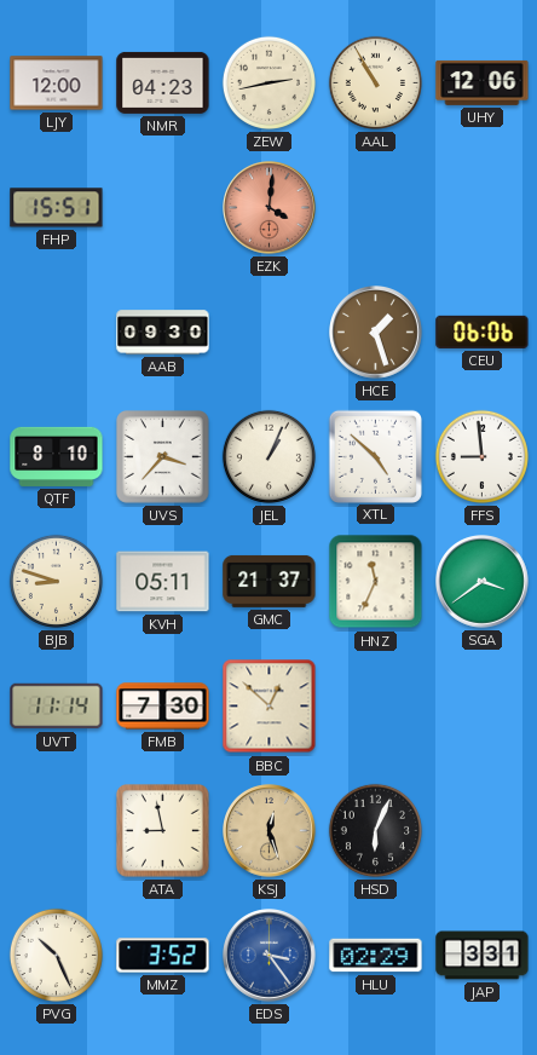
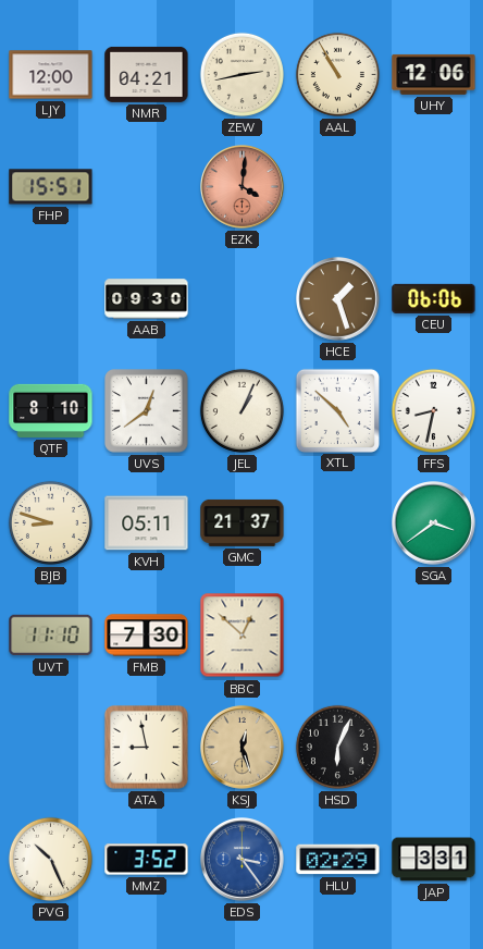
NMR: 04:23 -> 04:21 (147, 74)
UVS: 3:37 -> 12:39 (147, 411)
FFS: 8:59 -> 8:32 (433, 410)
HNZ: 11:34 -> none (376, 582)
UVT: 11:14 -> 11:10 (51, 636)
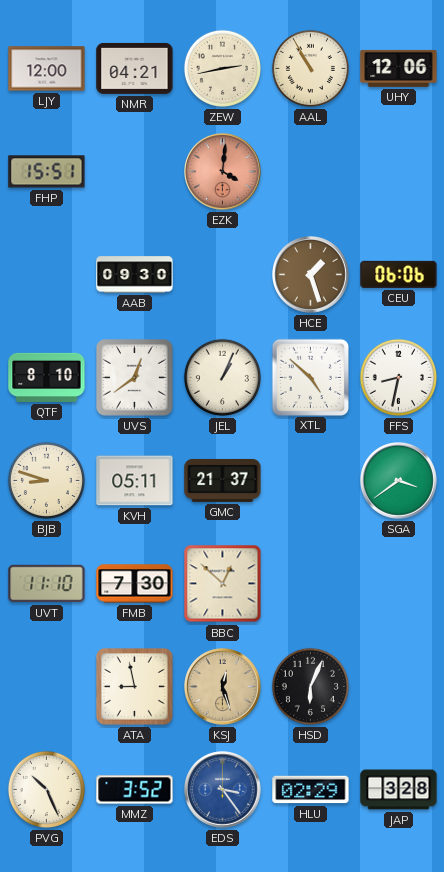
JAP: 3:31 -> 3:28 (399, 790)
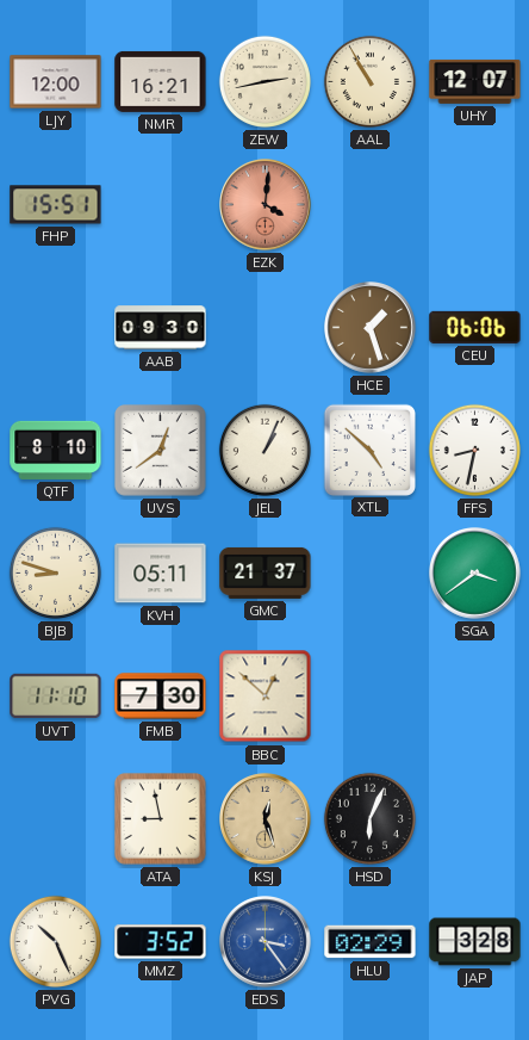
NMR: 04:21 -> 16:21 (161, 81)
UHY: 12:06 -> 12:07 (475, 81)
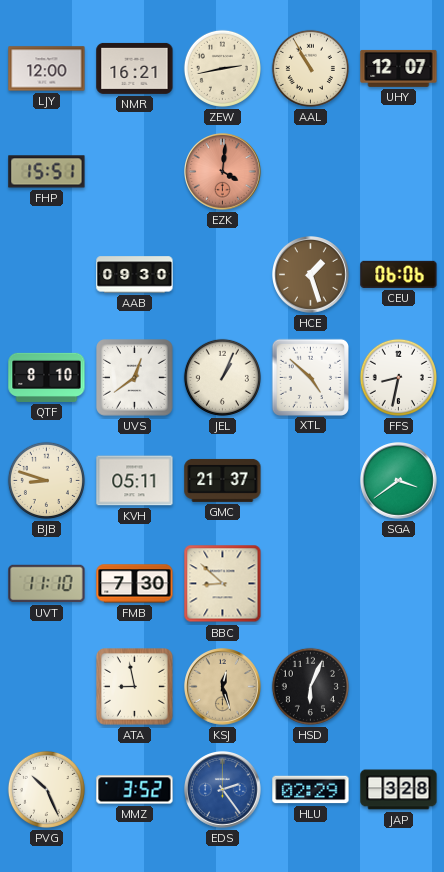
BBC: 12:52 -> 8:52 (223, 584)
EDS: 3:24 -> 2:24 (223, 790)
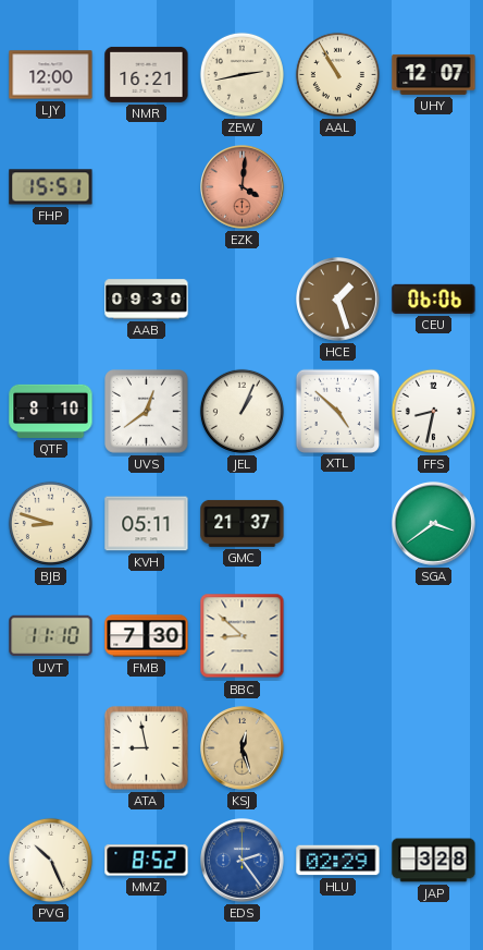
HSD: 6:04 -> none (310, 686)
MMZ: 3:52 -> 8:52 (147, 861)
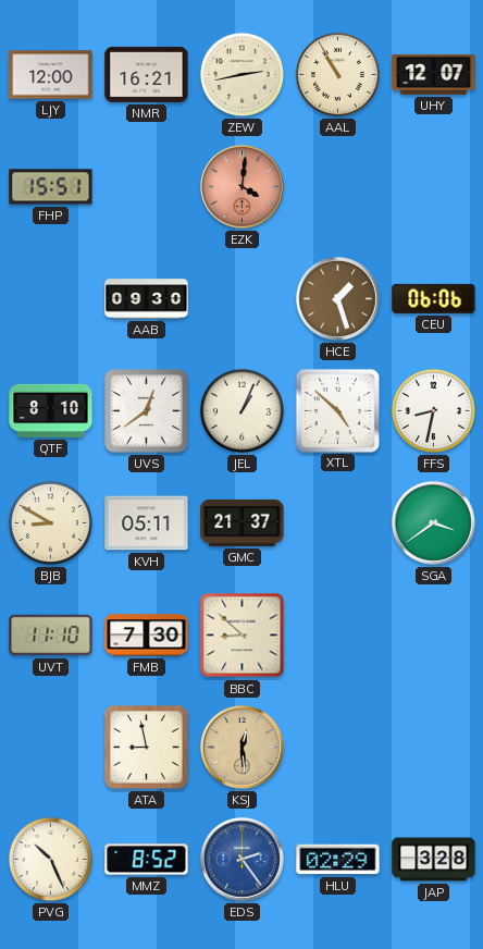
BJB: 8:48 -> 8:50 (50, 522)
KSJ: 12:27 -> 12:29 (243, 748)
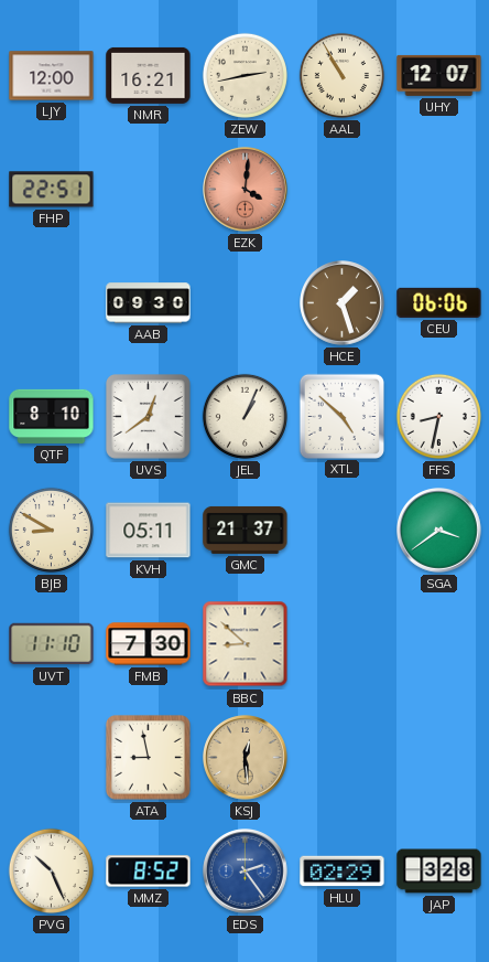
FHP: 15:51 -> 22:51 (52, 190)
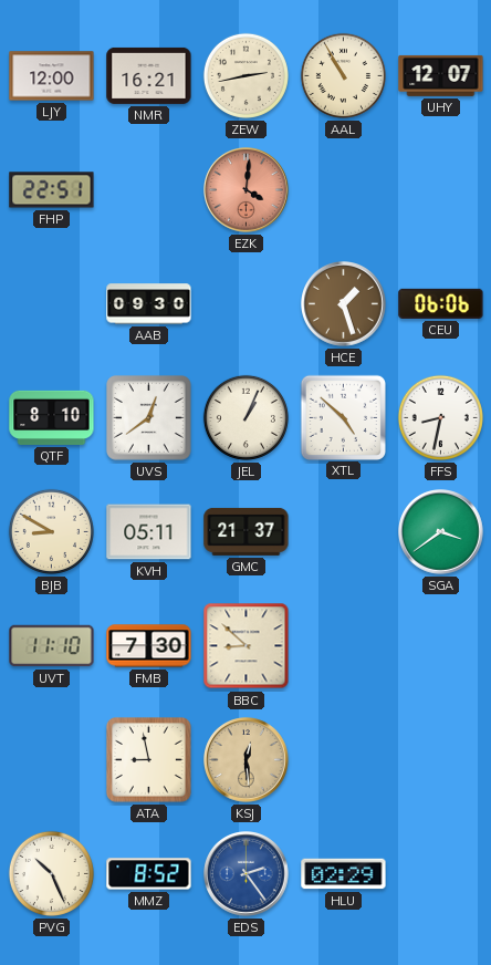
JAP: 3:28 -> none (439, 872)
